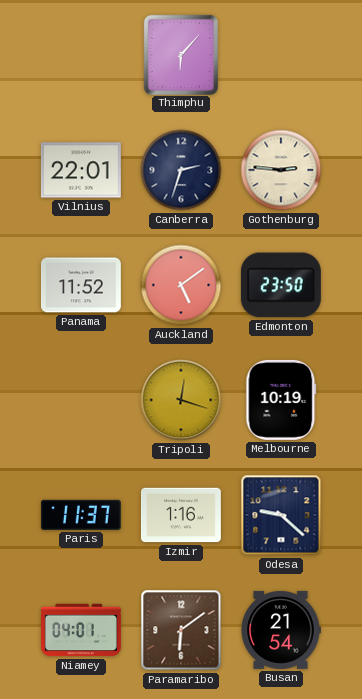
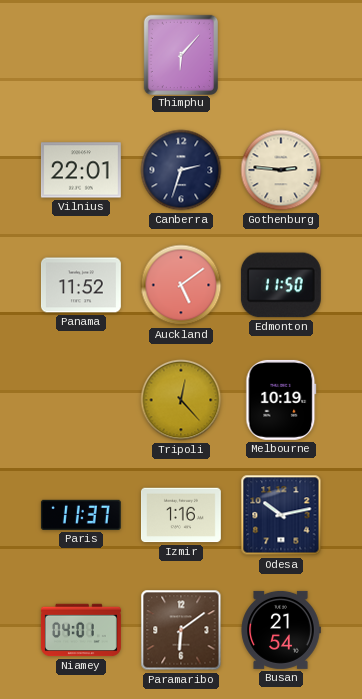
Edmonton: 23:50 -> 11:50 (281, 285)
Tripoli: 12:18 -> 12:23 (181, 400)
Odesa: 9:22 -> 10:13 (281, 515)
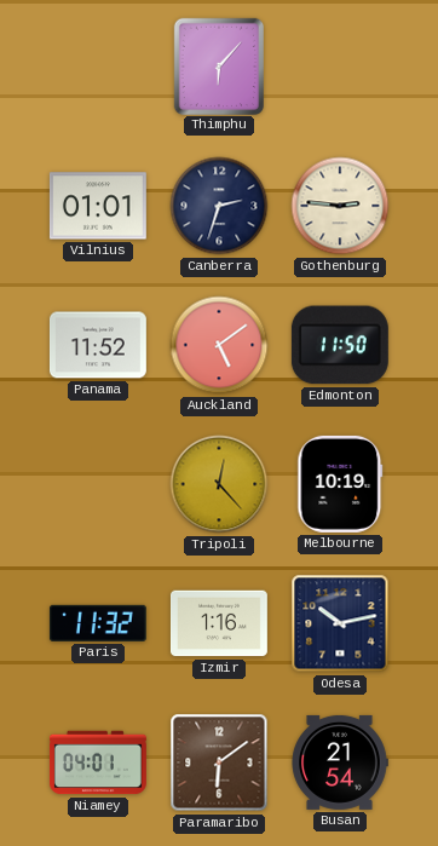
Vilnius: 22:01 -> 01:01 (98, 206)
Paris: 11:37 -> 11:32 (98, 623)
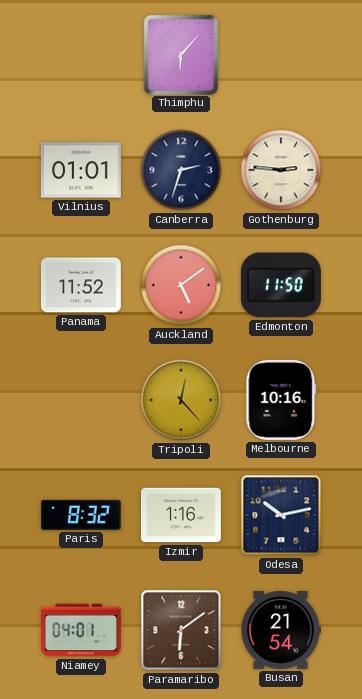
Melbourne: 10:19 -> 10:16 (281, 400)
Paris: 11:32 -> 8:32 (81, 515)
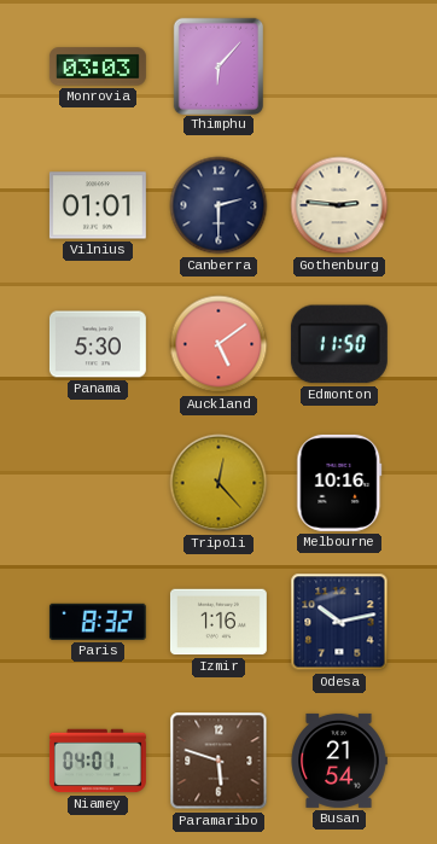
Monrovia: none -> 03:03 (98, 66)
Canberra: 2:33 -> 2:30 (218, 205)
Panama: 11:52 -> 5:30 (98, 344)
Paramaribo: 6:09 -> 5:48 (218, 761)
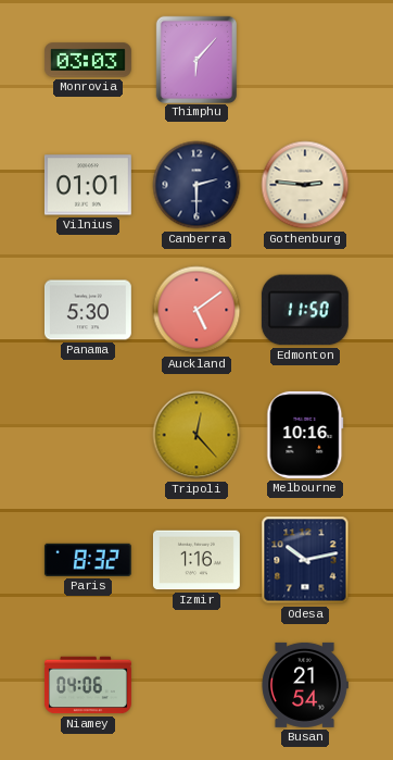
Niamey: 04:01 -> 04:06 (88, 685)
Paramaribo: 5:48 -> none (218, 761)
